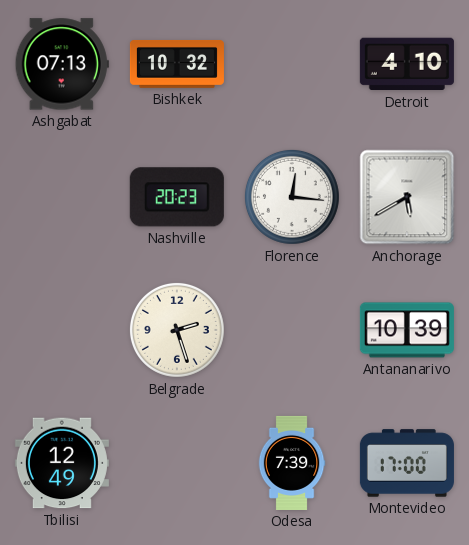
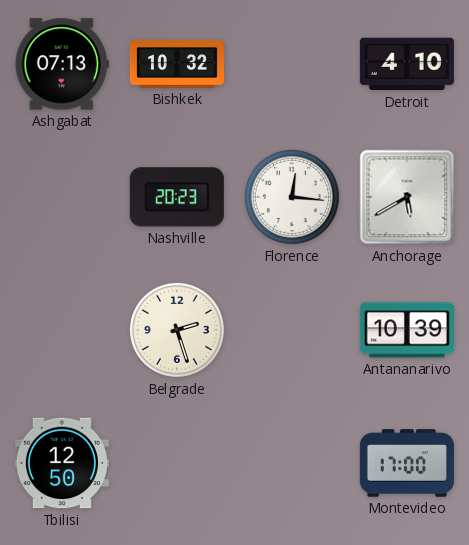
Tbilisi: 12:49 -> 12:50 (62, 463)
Odesa: 7:39 -> none (292, 463)
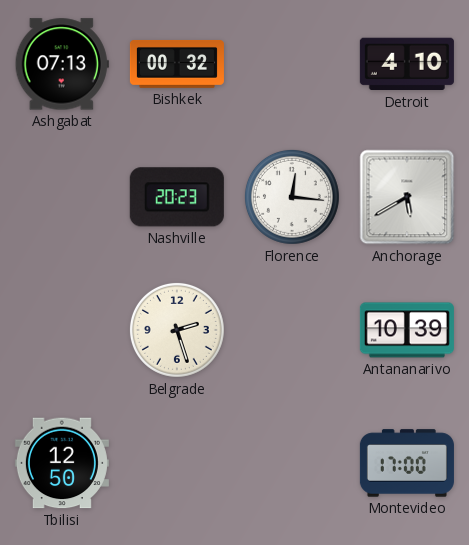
Bishkek: 10:32 -> 00:32 (177, 64)
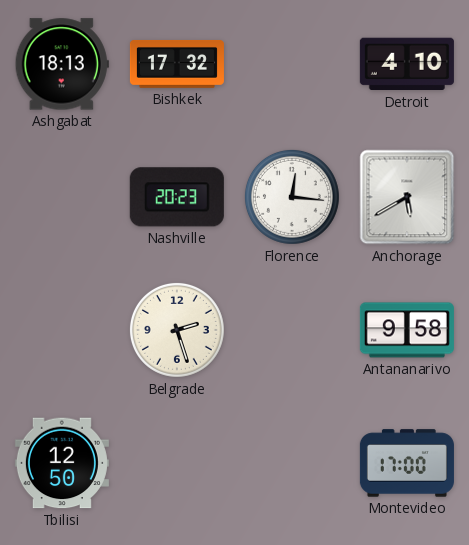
Ashgabat: 07:13 -> 18:13 (62, 64)
Bishkek: 00:32 -> 17:32 (177, 64)
Antananarivo: 10:39 -> 9:58 (407, 330)
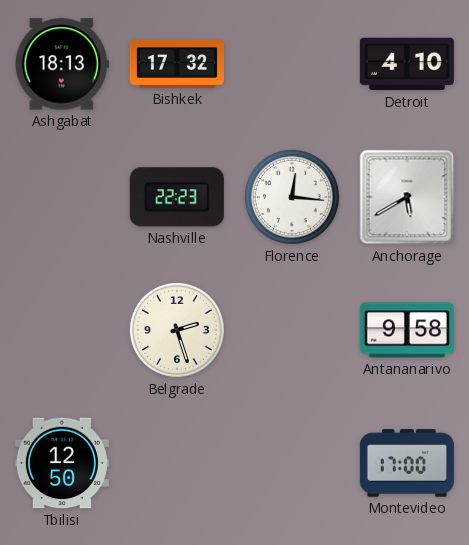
Nashville: 20:23 -> 22:23 (177, 197)
